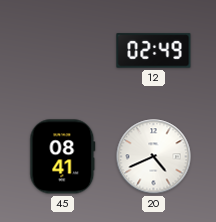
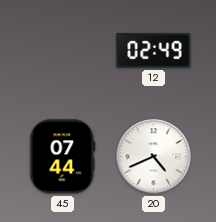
45: 08:41 -> 07:44 (63, 157)
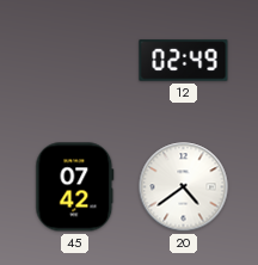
45: 07:44 -> 07:42 (75, 187)
20: 4:41 -> 4:39 (184, 187)
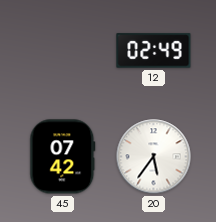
20: 4:39 -> 5:36 (154, 157)
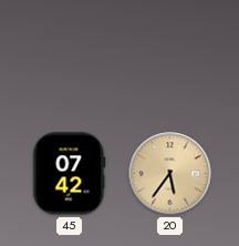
12: 02:49 -> none (154, 51)
20 dial: white -> champagne (170, 174)
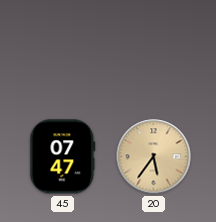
45: 07:42 -> 07:47 (63, 157)
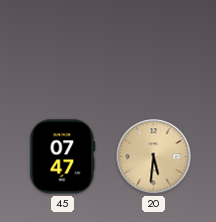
20: 5:36 -> 5:31 (154, 157)
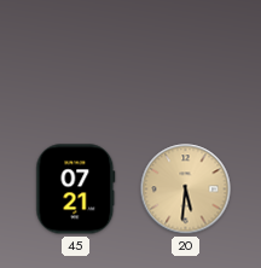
45: 07:47 -> 07:21 (76, 190)
